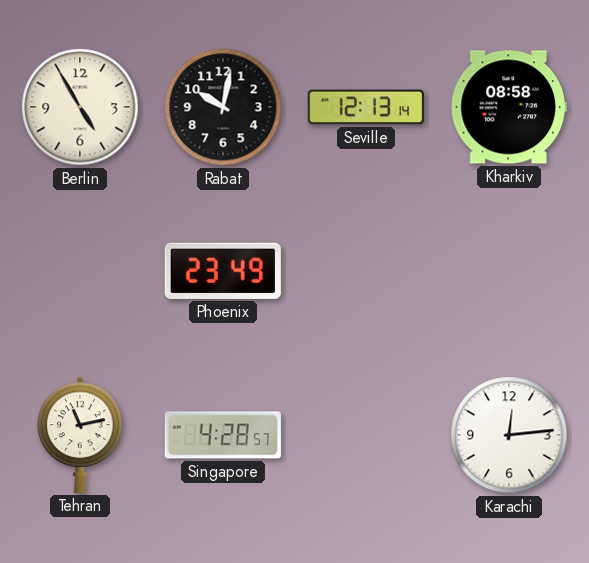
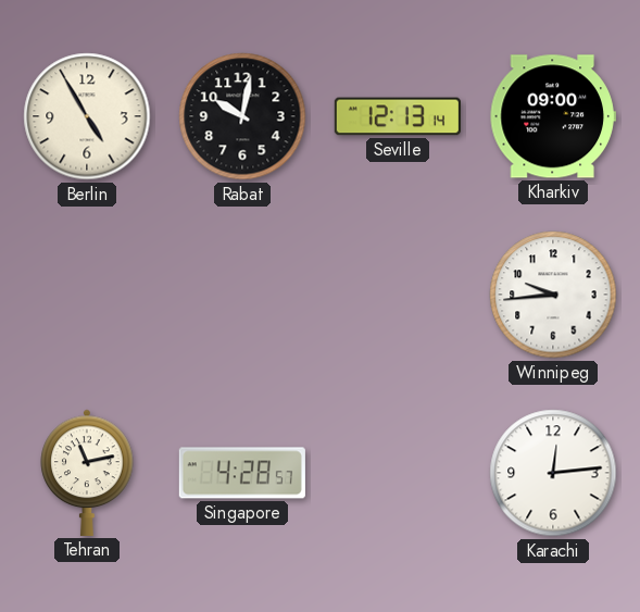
Kharkiv: 08:58 -> 09:00 (553, 116)
Phoenix: 23:49 -> none (223, 271)
Winnipeg: none -> 9:44 (553, 295)
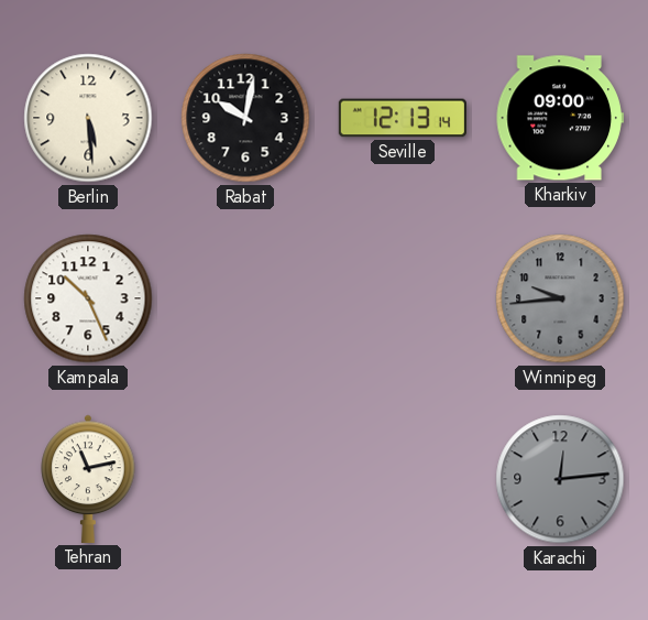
Berlin: 4:55 -> 5:29 (88, 118)
Kampala: none -> 10:26 (88, 298)
Winnipeg dial: white -> grey (560, 298)
Singapore: 4:28 -> none (242, 473)
Karachi dial: white -> grey (560, 479)
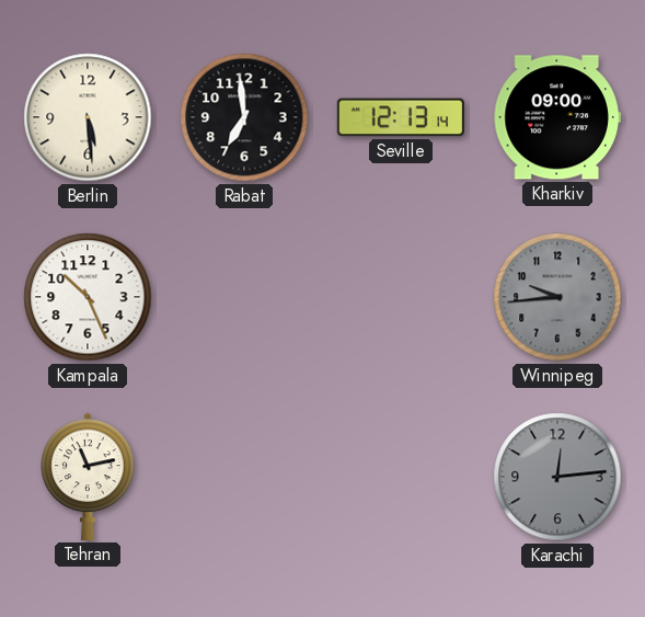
Rabat: 10:02 -> 6:59 (244, 117)
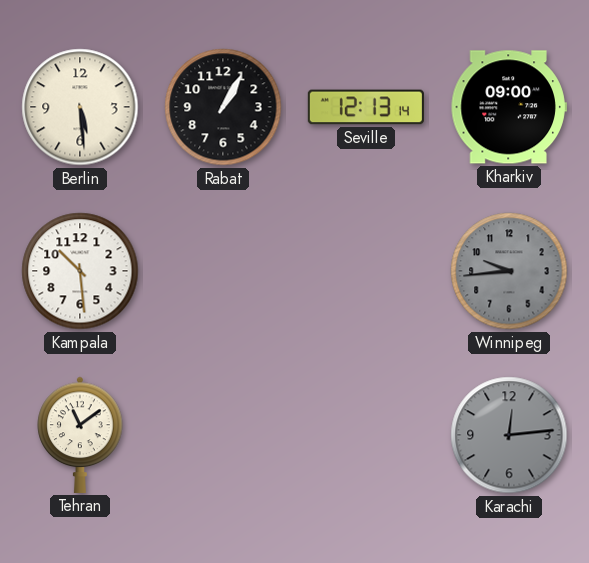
Rabat: 6:59 -> 1:05 (223, 107)
Kampala: 10:26 -> 10:29 (80, 271)
Tehran: 11:13 -> 11:09 (80, 435)
